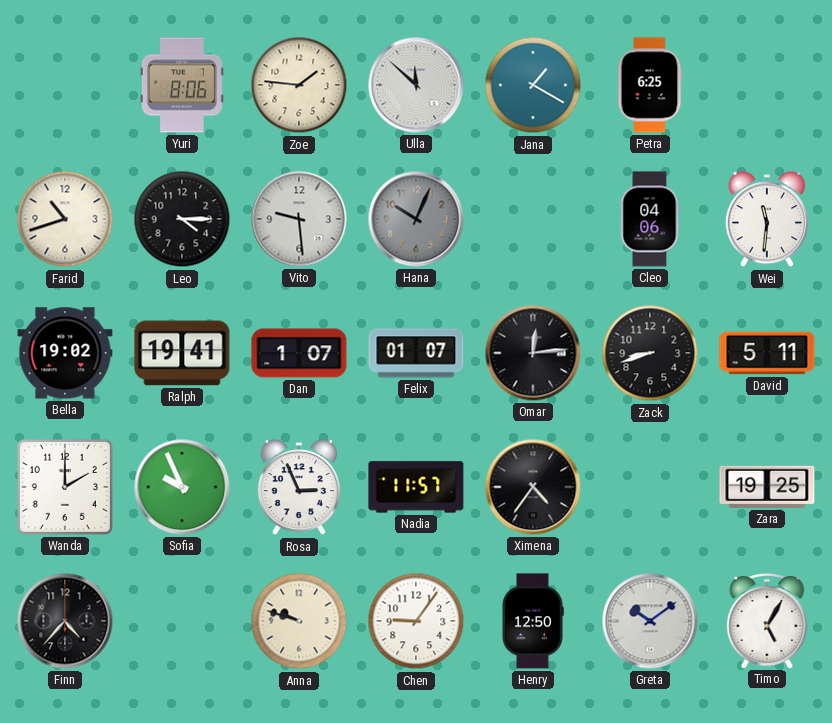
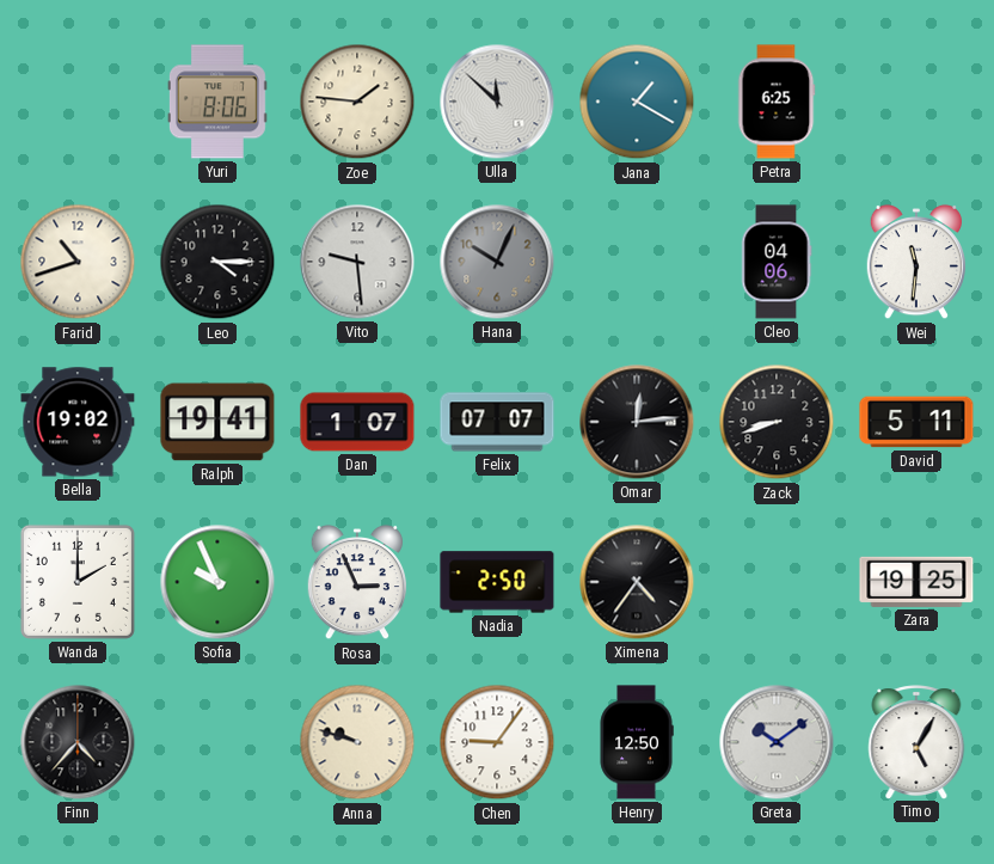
Felix: 01:07 -> 07:07 (497, 422)
Nadia: 11:57 -> 2:50 (497, 582)
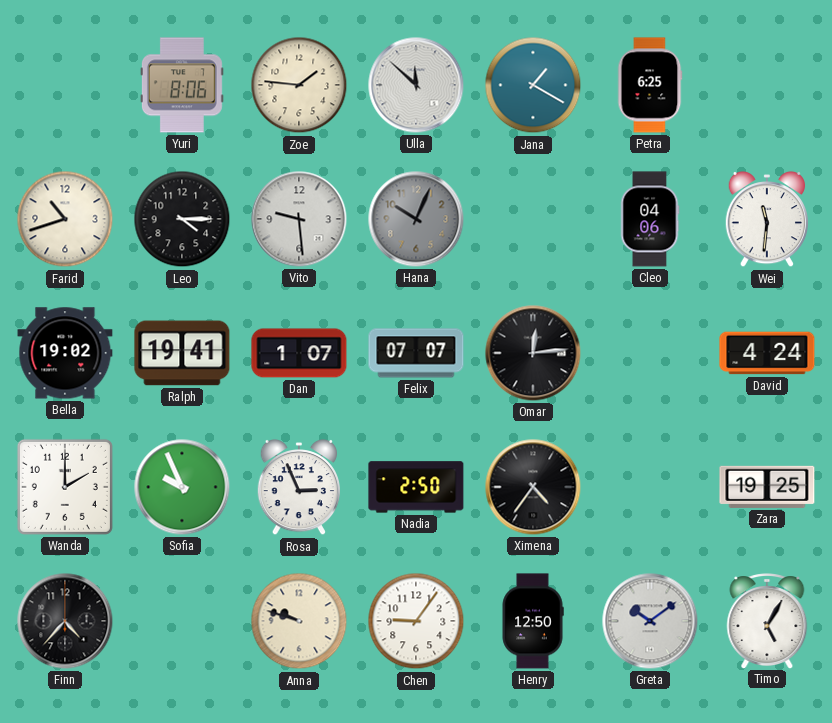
Zack: 8:42 -> none (777, 422)
David: 5:11 -> 4:24 (767, 353)
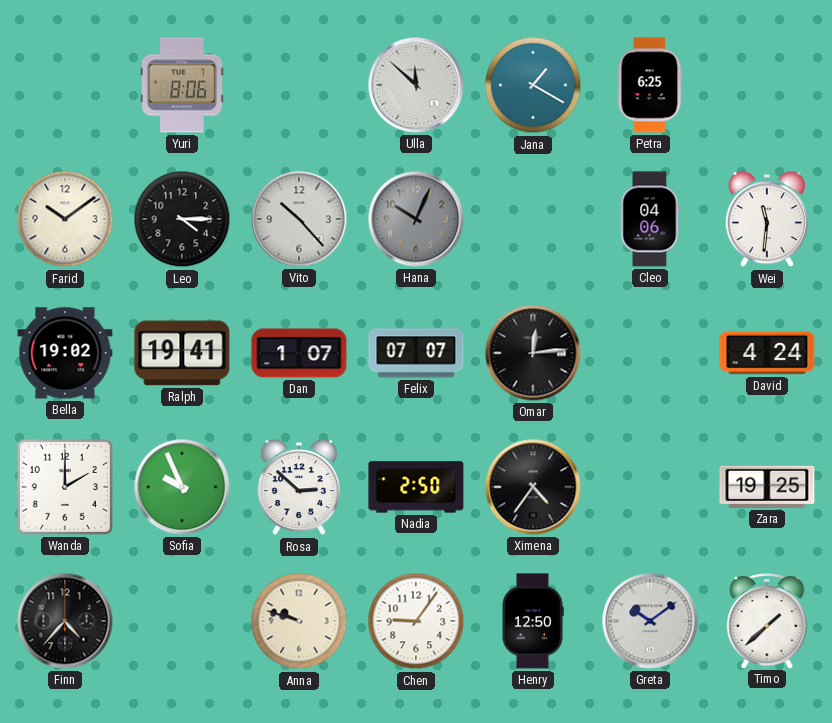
Zoe: 1:46 -> none (299, 85)
Farid: 10:42 -> 10:09 (65, 219)
Vito: 9:29 -> 10:23 (299, 219)
Rosa: 2:56 -> 2:52 (298, 487)
Timo: 5:05 -> 1:38 (767, 621)
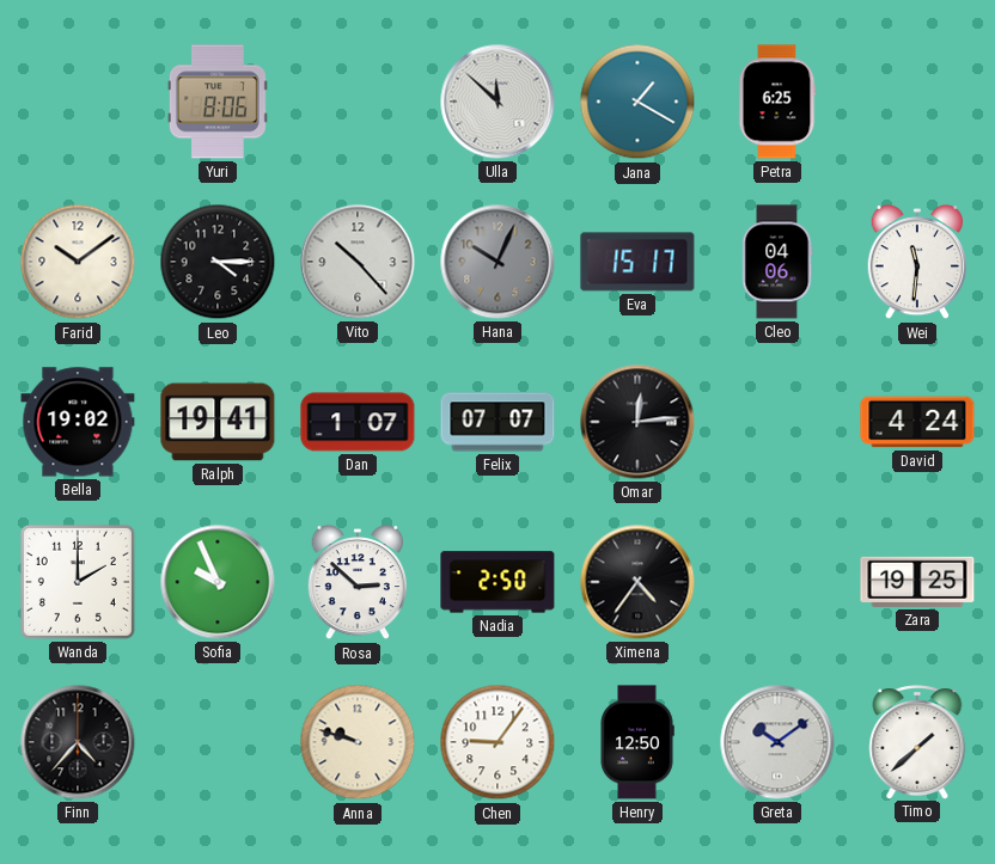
Eva: none -> 15:17 (637, 262)
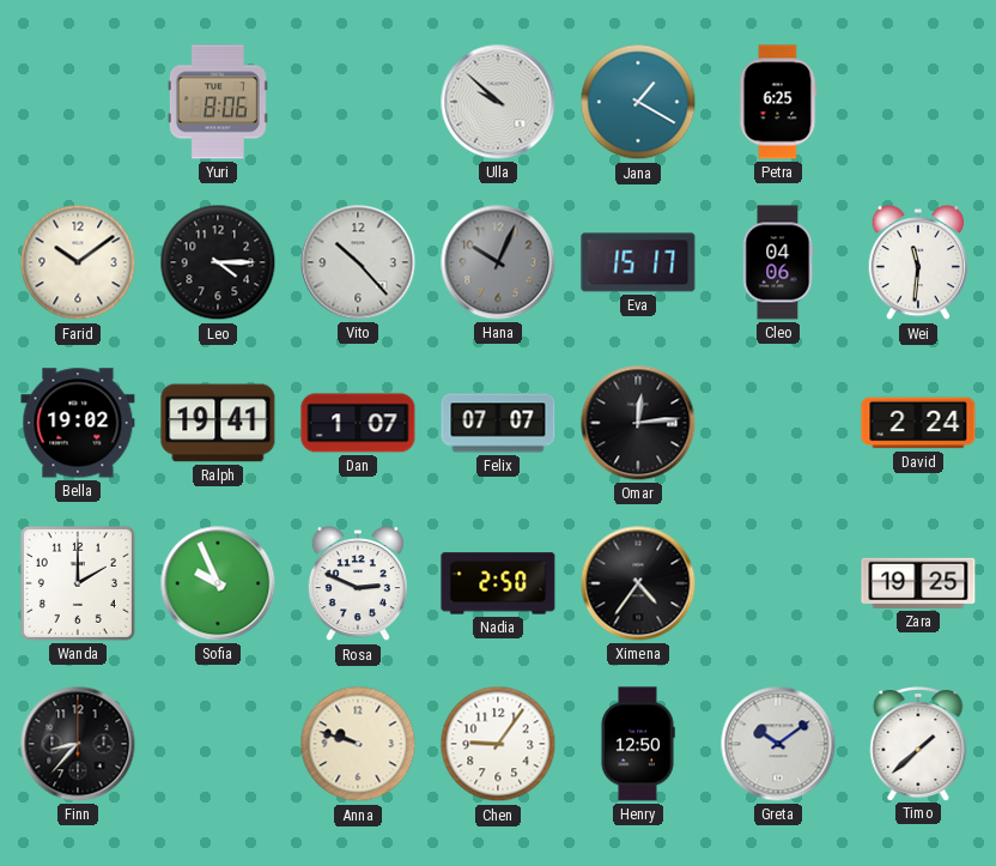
Ulla: 11:52 -> 9:52 (498, 102)
David: 4:24 -> 2:24 (918, 423)
Rosa: 2:52 -> 2:49 (357, 583)
Finn: 4:37 -> 8:37 (78, 744)
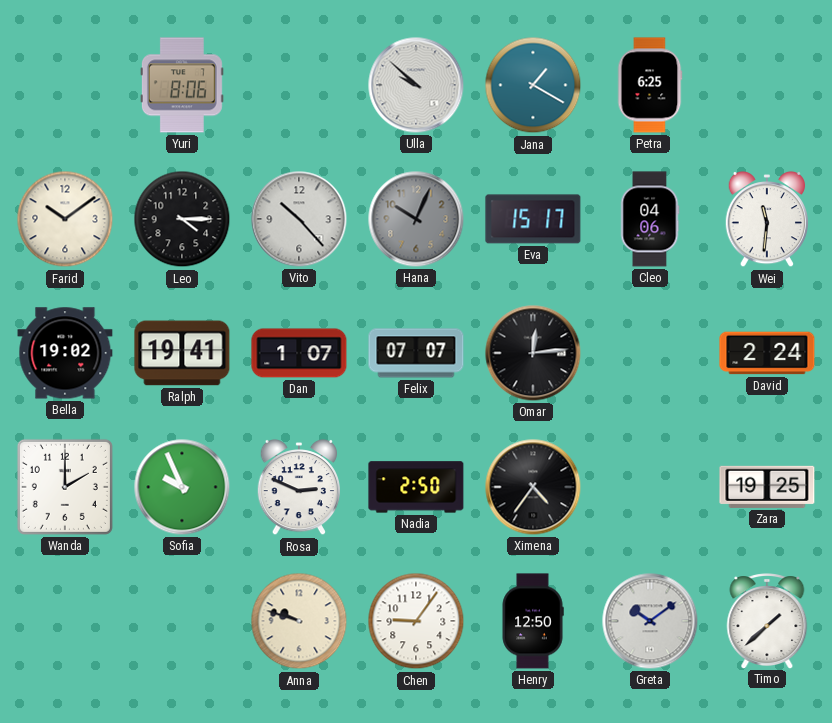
Finn: 8:37 -> none (78, 744)
